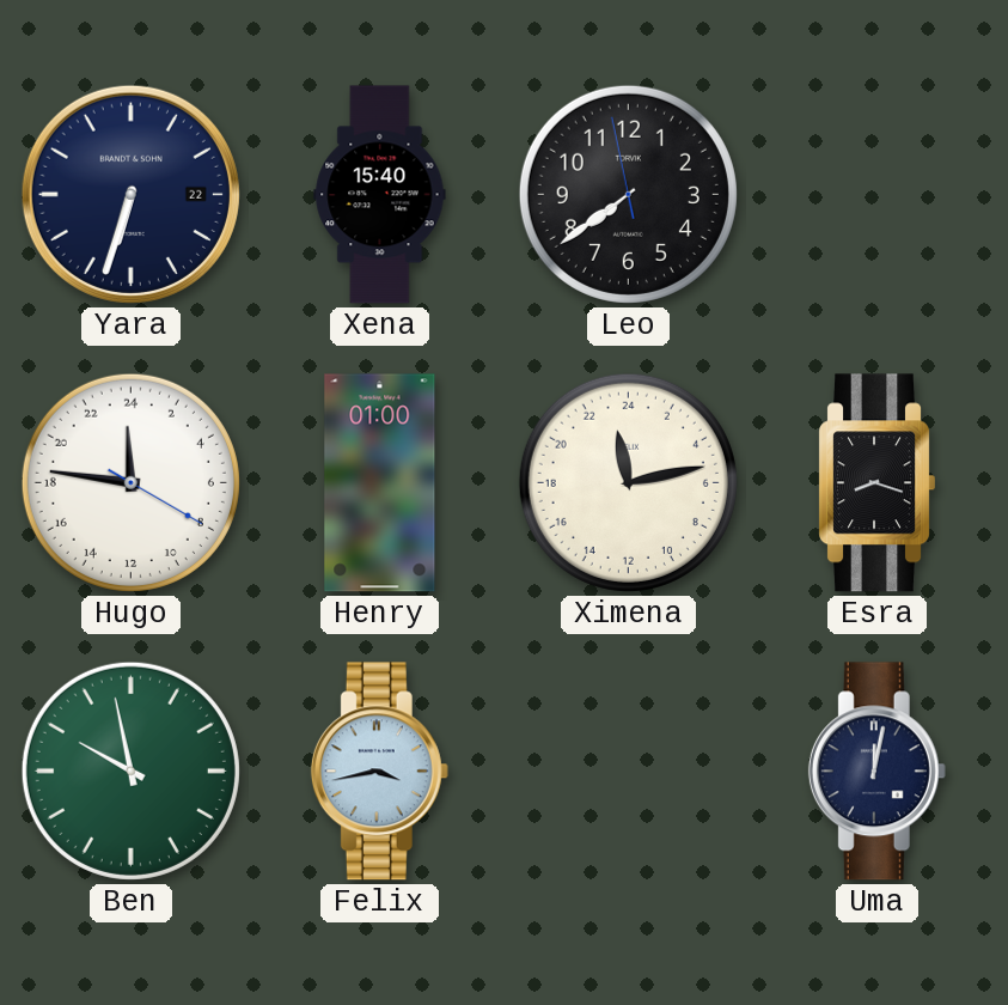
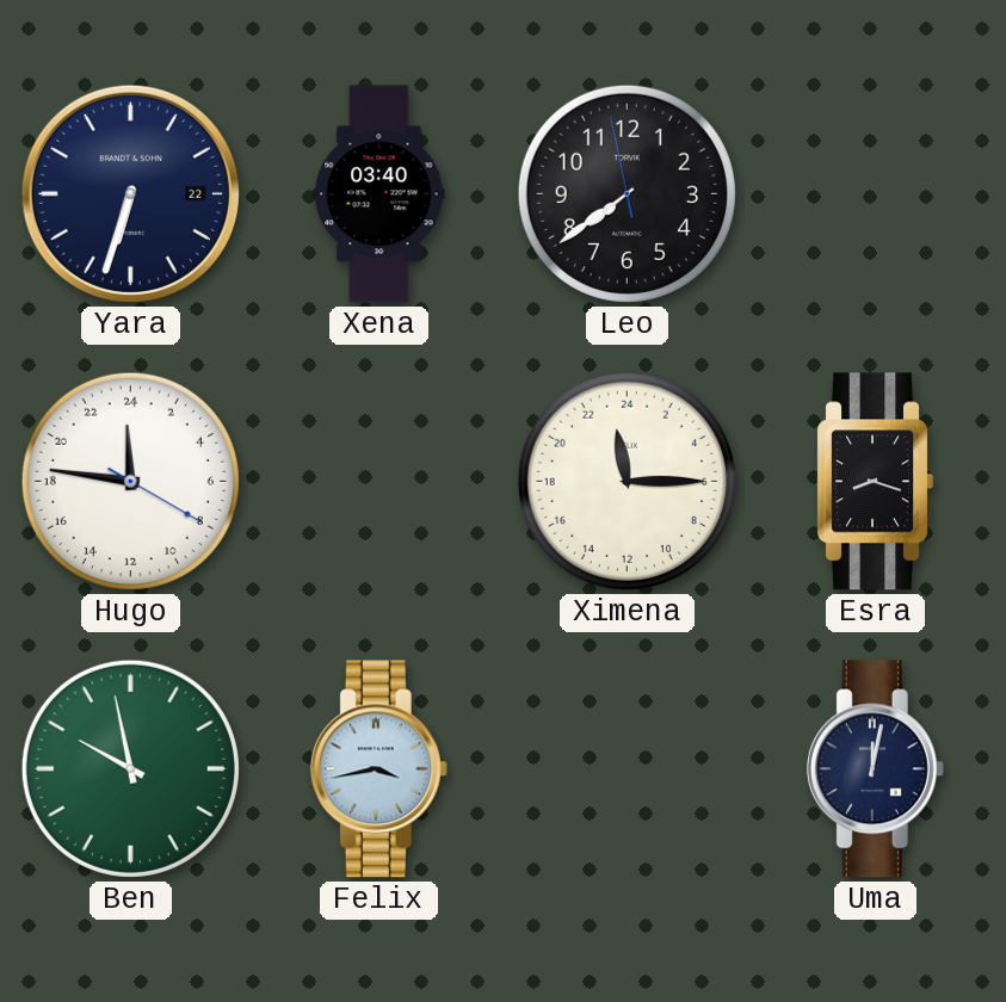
Xena: 15:40 -> 03:40 (379, 194)
Henry: 01:00 -> none (380, 483)
Ximena: 23:13 -> 23:15 (627, 481)
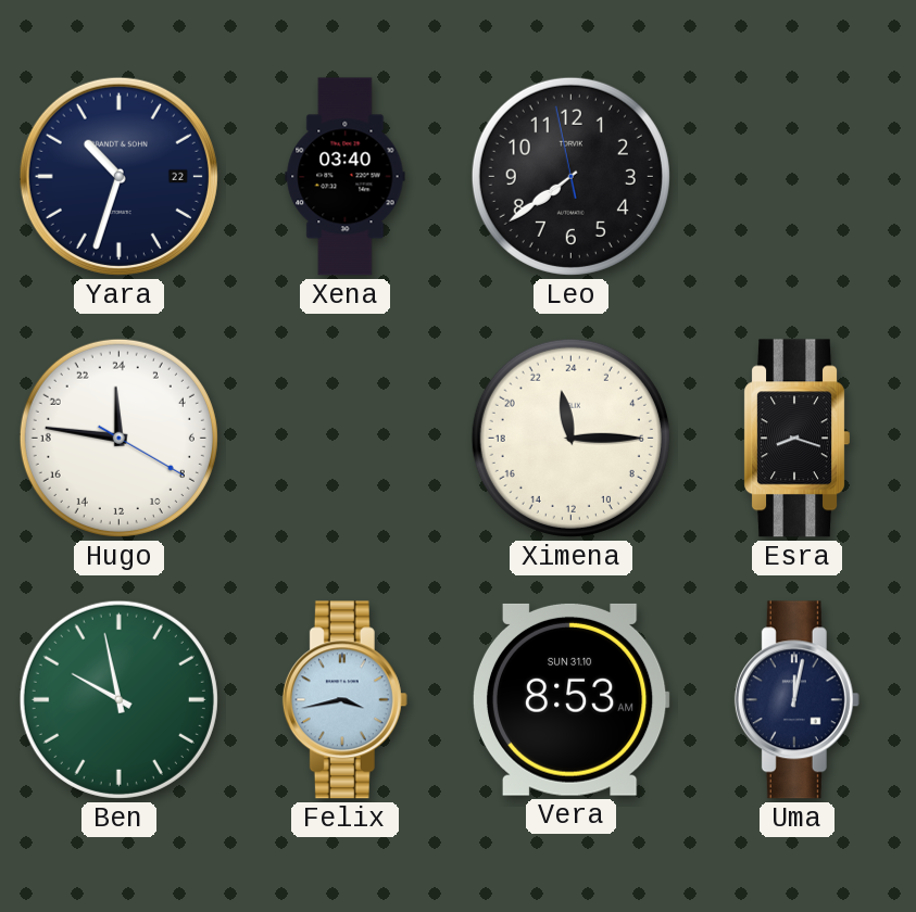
Yara: 6:33 -> 10:33 (118, 176)
Vera: none -> 8:53 (570, 699)
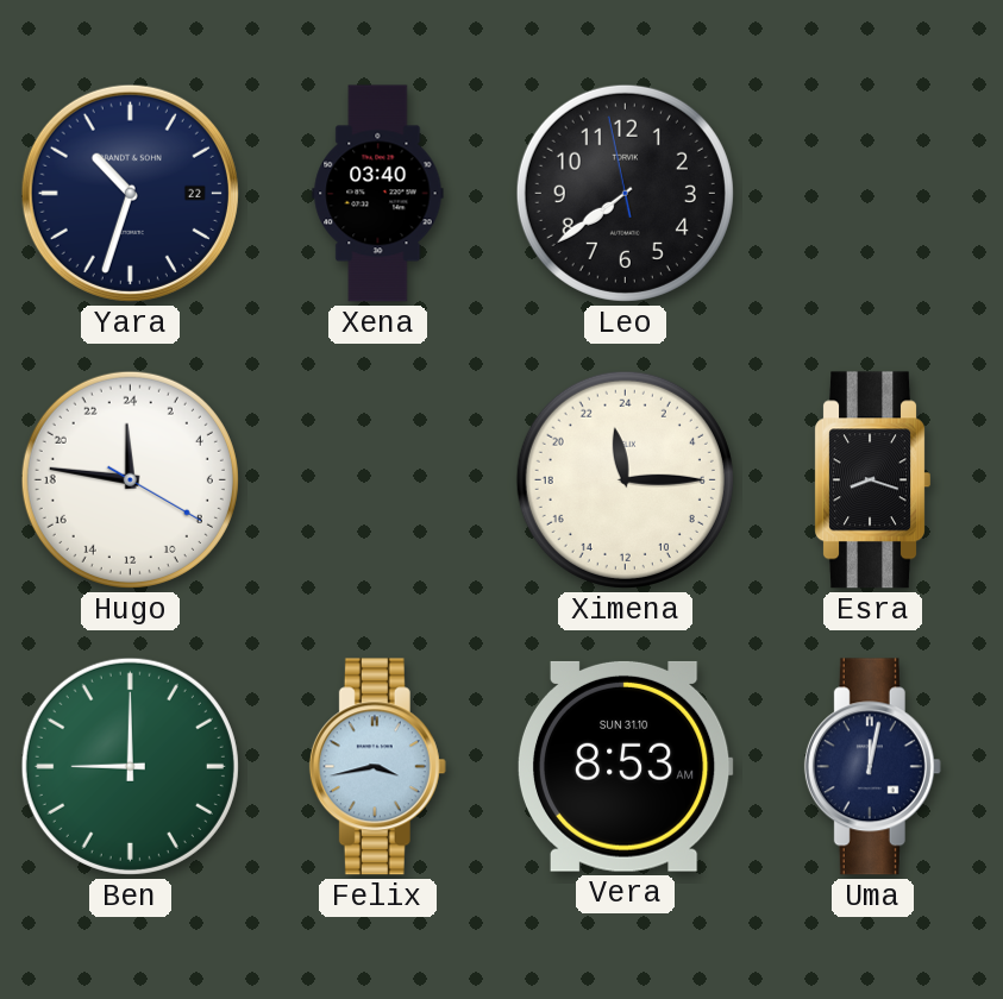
Ben: 9:58 -> 9:00 (130, 766)
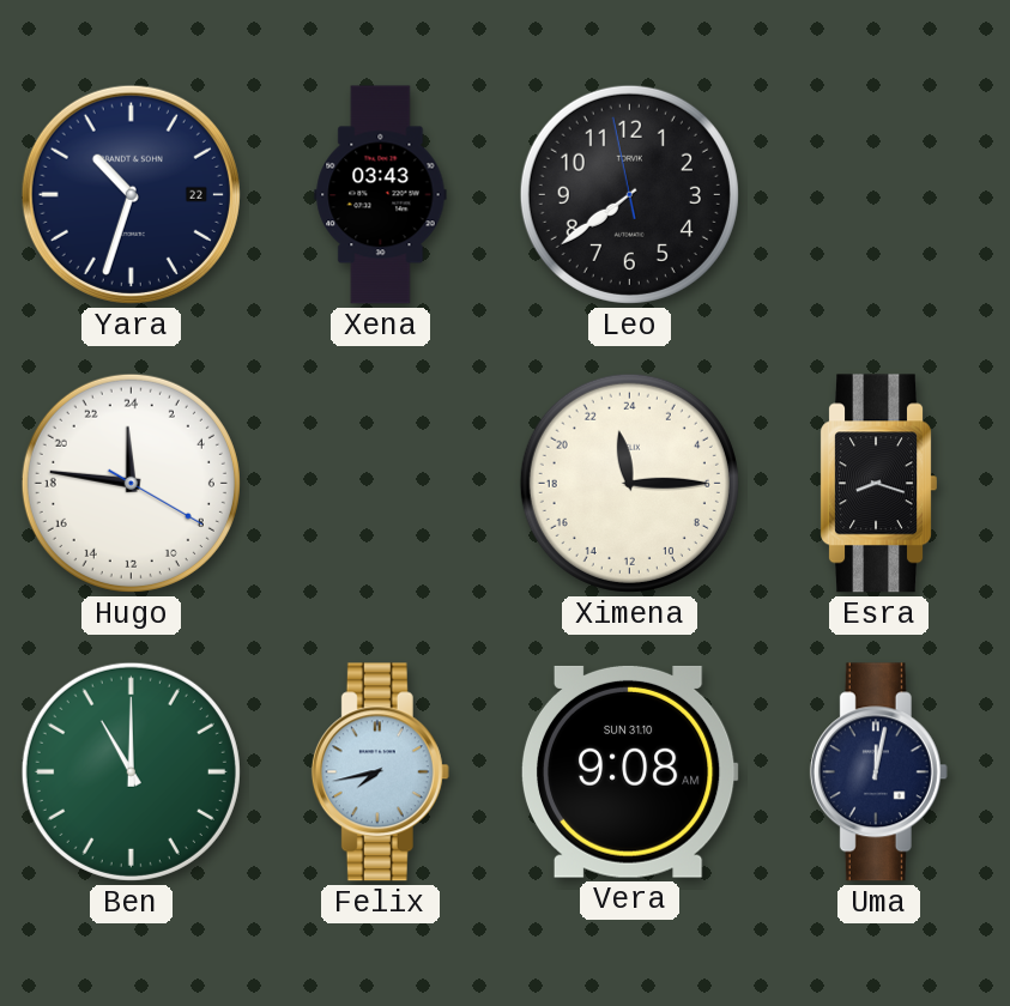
Xena: 03:40 -> 03:43 (381, 195)
Ben: 9:00 -> 11:00 (131, 771)
Felix: 3:43 -> 7:43 (380, 772)
Vera: 8:53 -> 9:08 (629, 771)
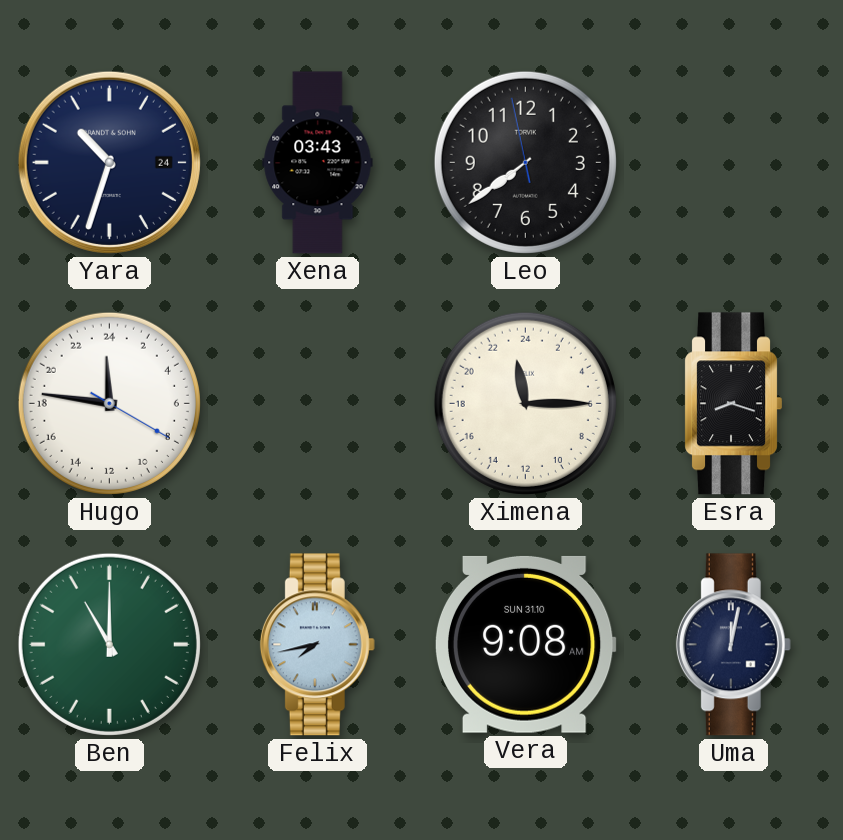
Yara date: 22 -> 24 (109, 162)
